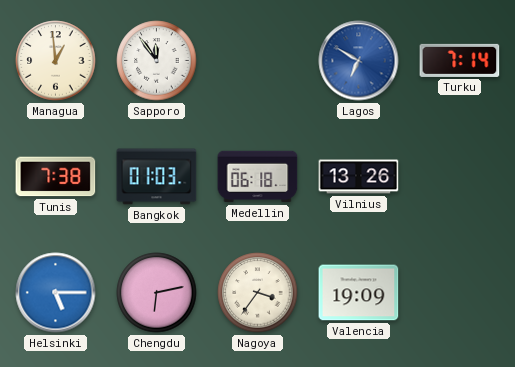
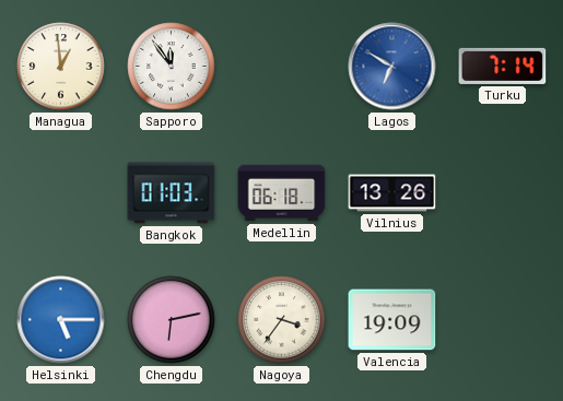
Tunis: 7:38 -> none (56, 177)
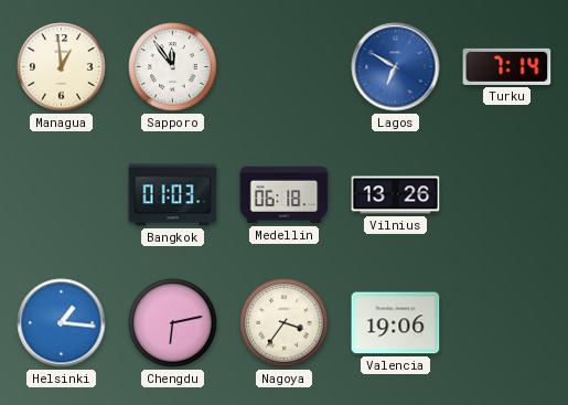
Helsinki: 5:15 -> 1:16 (62, 323)
Valencia: 19:09 -> 19:06 (396, 323)
